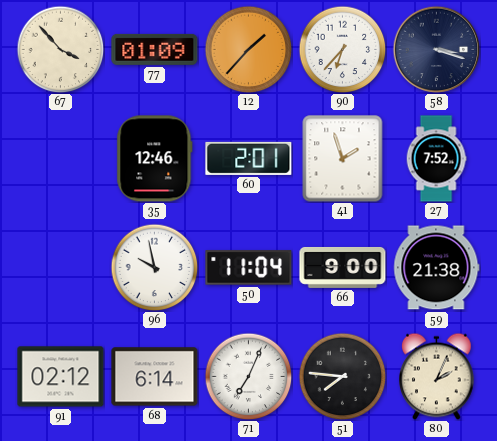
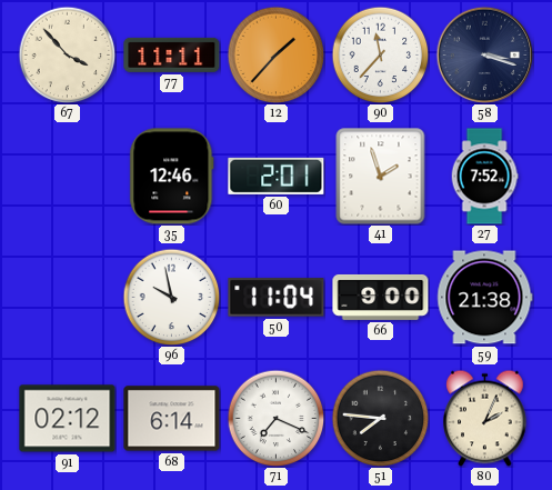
77: 01:09 -> 11:11 (172, 54)
90: 6:37 -> 11:37 (380, 54)
71: 7:04 -> 7:19 (275, 418)
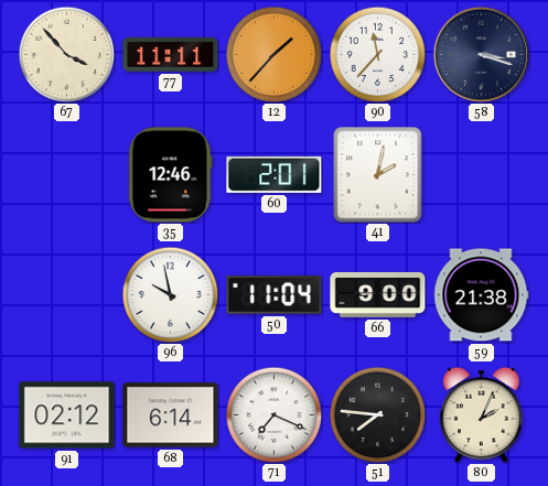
41: 1:57 -> 2:02 (378, 175)
27: 7:52 -> none (484, 177)
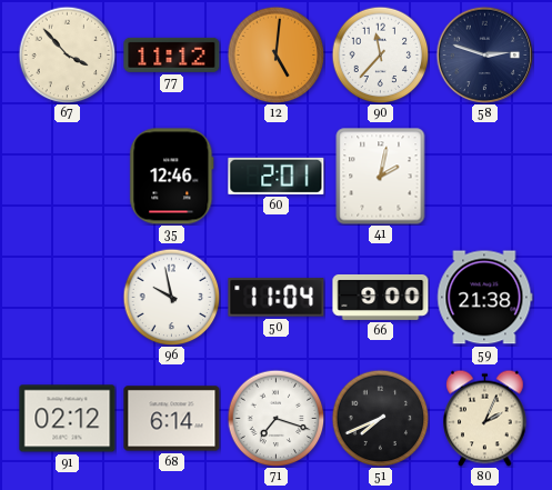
77: 11:11 -> 11:12 (172, 54)
12: 1:37 -> 5:01 (275, 54)
58: 3:18 -> 2:48 (484, 54)
71: 7:19 -> 7:18 (275, 418)
51: 7:46 -> 7:41 (380, 418)
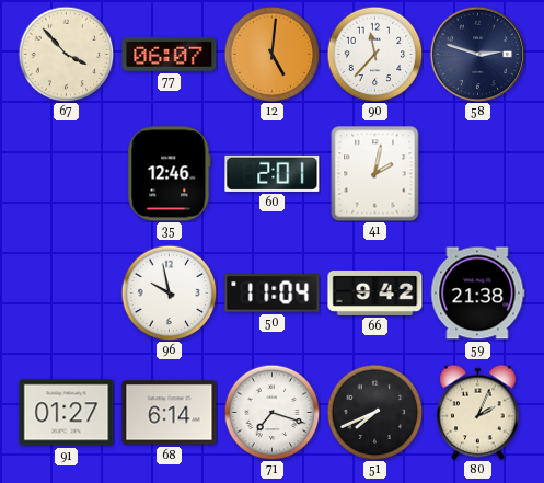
77: 11:12 -> 06:07 (170, 54)
66: 9:00 -> 9:42 (375, 292)
91: 02:12 -> 01:27 (67, 413)
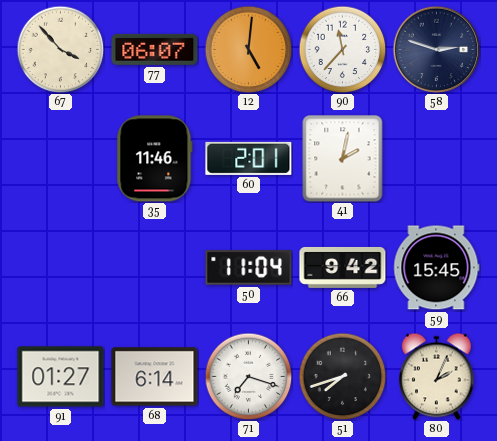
35: 12:46 -> 11:46 (155, 159)
96: 9:58 -> none (169, 292)
59: 21:38 -> 15:45 (437, 268)
51: 7:41 -> 7:42 (342, 376)
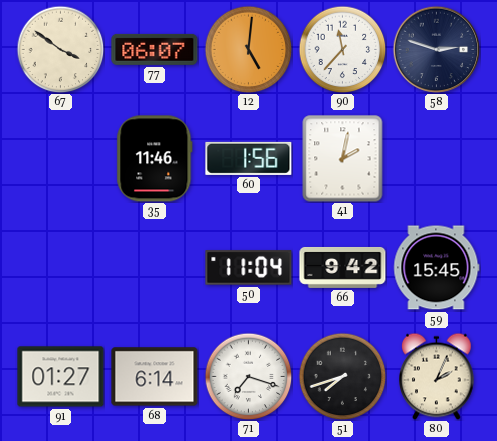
67: 3:53 -> 3:51 (60, 49)
60: 2:01 -> 1:56 (249, 158)
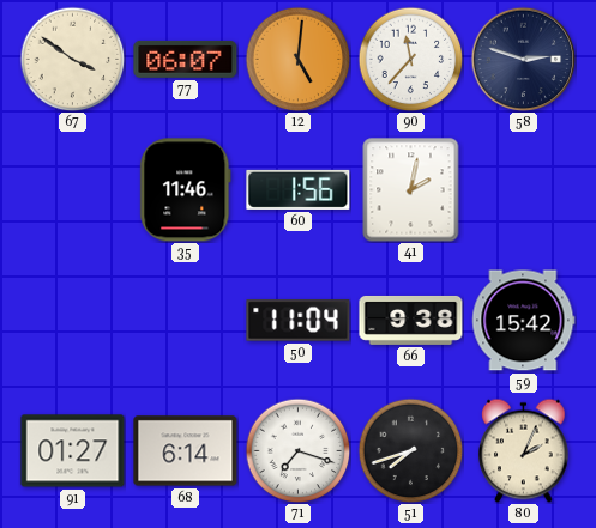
66: 9:42 -> 9:38 (411, 320)
59: 15:45 -> 15:42 (524, 321)
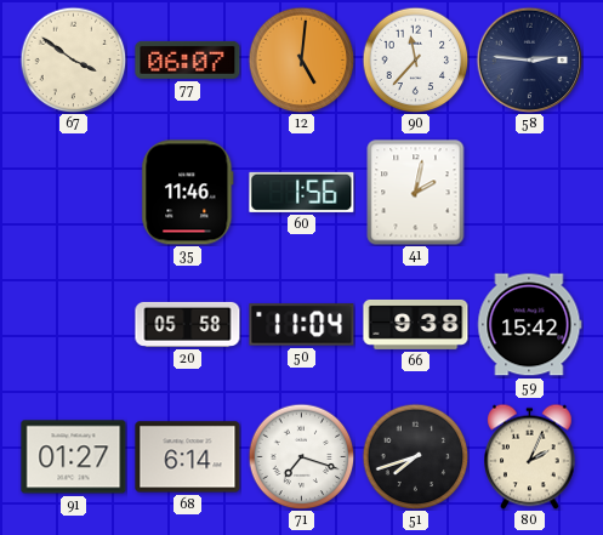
58: 2:48 -> 2:46 (529, 59)
20: none -> 05:58 (188, 324)
